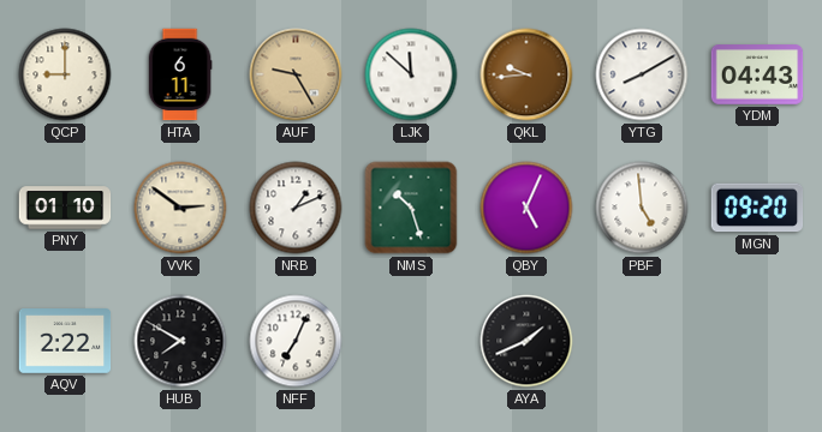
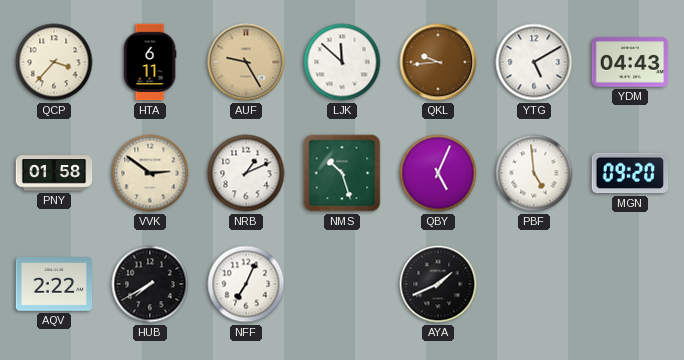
QCP: 9:00 -> 3:37 (54, 62)
YTG: 8:10 -> 5:10 (534, 62)
PNY: 01:10 -> 01:58 (54, 173)
HUB: 7:50 -> 7:40 (150, 284)
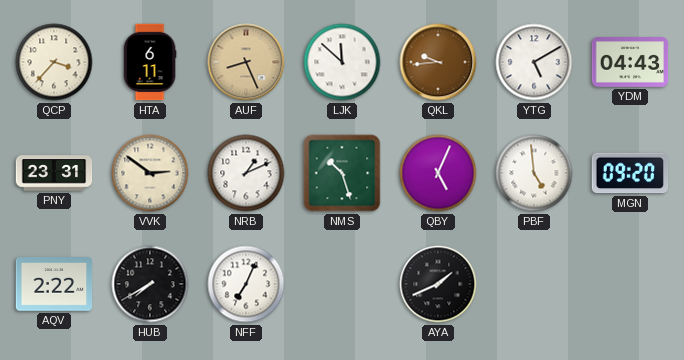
AUF: 9:25 -> 8:26 (246, 62)
PNY: 01:58 -> 23:31 (54, 173)
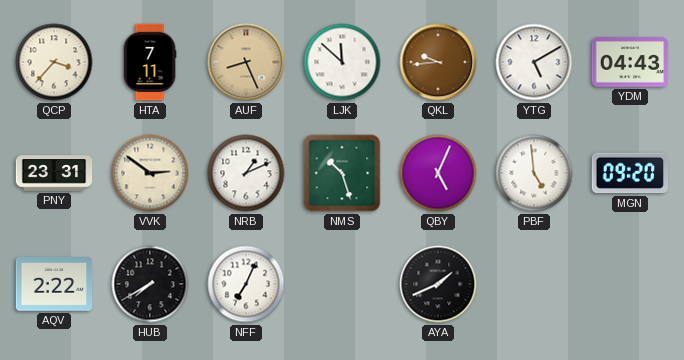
HTA: 6:11 -> 7:11 (150, 62)
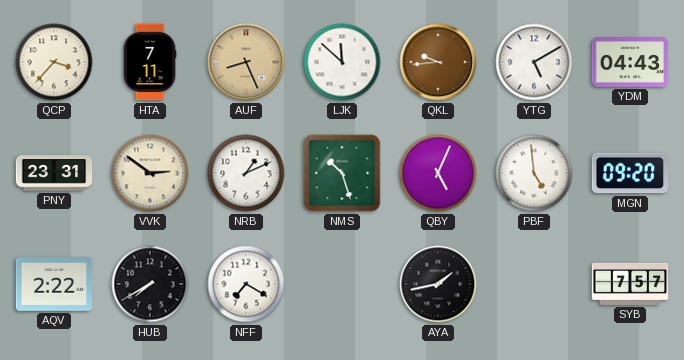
NFF: 7:04 -> 7:20 (246, 284)
AYA: 1:41 -> 1:43 (438, 284)
SYB: none -> 7:57 (630, 284)
